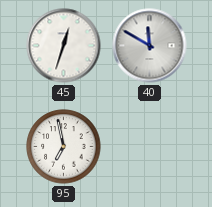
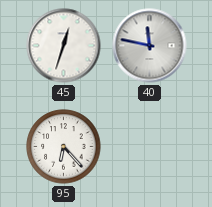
40: 11:50 -> 11:47 (150, 46)
95: 6:58 -> 6:23 (64, 147)
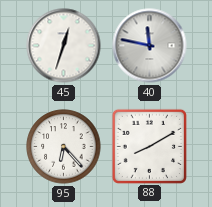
88: none -> 8:10 (149, 146)
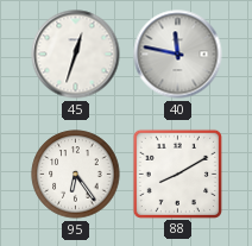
95: 6:23 -> 6:24 (76, 175)
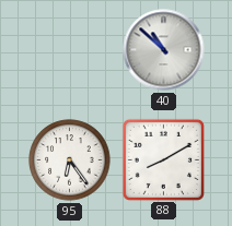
45: 12:33 -> none (76, 55)
40: 11:47 -> 10:52 (164, 50)
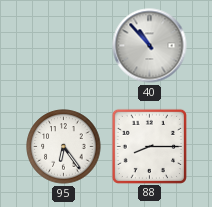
40: 10:52 -> 10:53 (150, 46)
88: 8:10 -> 8:15 (149, 146)
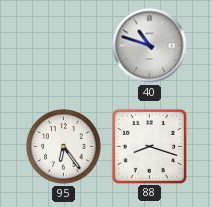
40: 10:53 -> 10:48 (150, 46)
88: 8:15 -> 8:18 (149, 146)
